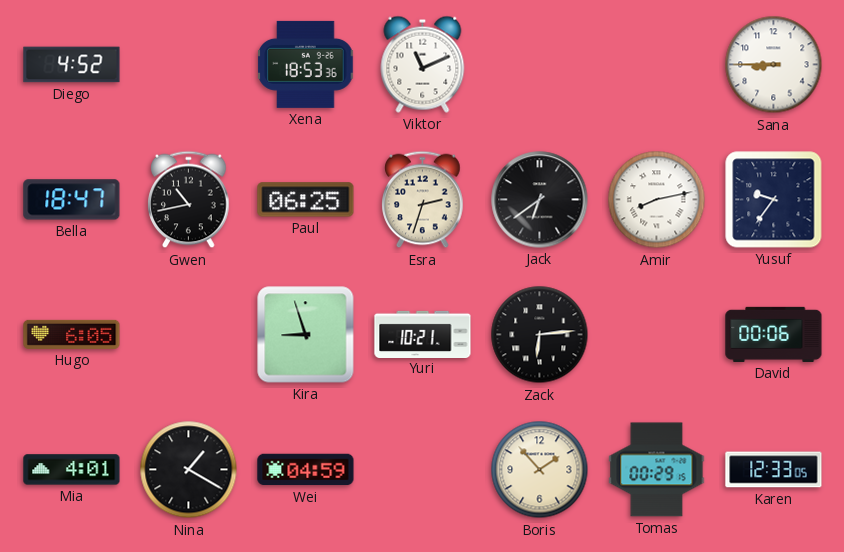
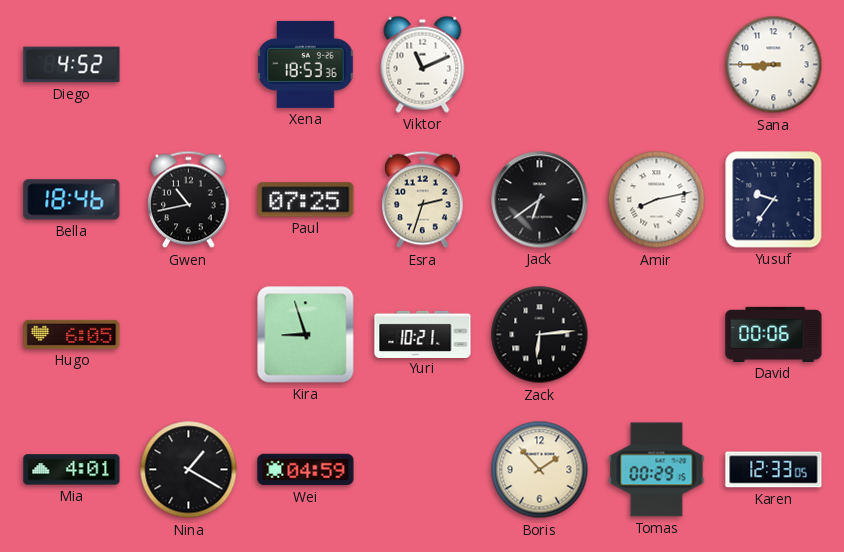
Bella: 18:47 -> 18:46 (72, 200)
Paul: 06:25 -> 07:25 (306, 200)
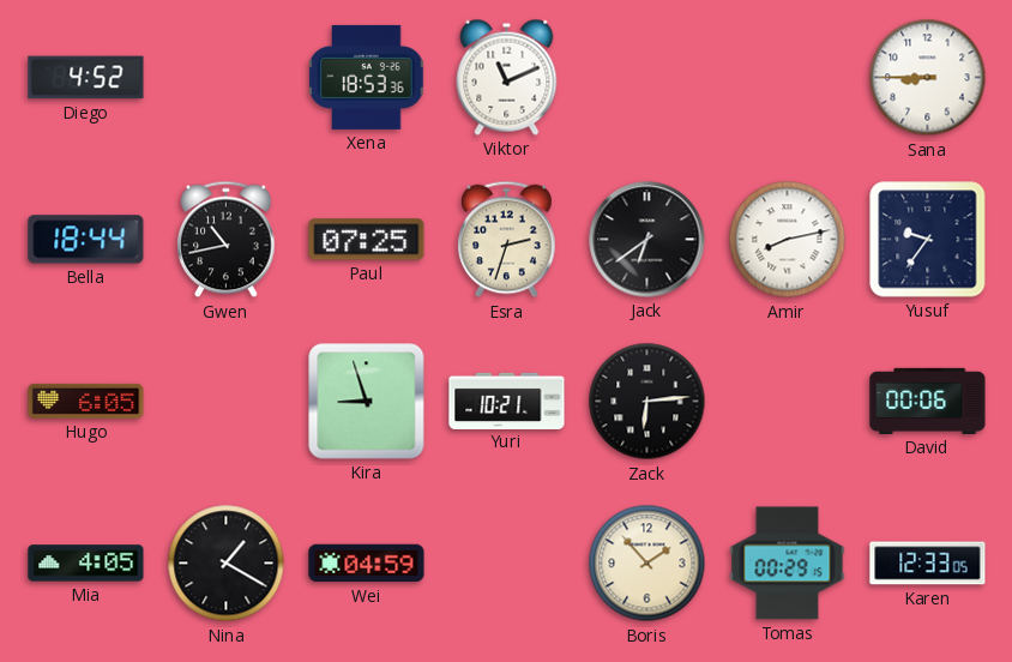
Bella: 18:46 -> 18:44 (86, 240)
Mia: 4:01 -> 4:05 (86, 564)
